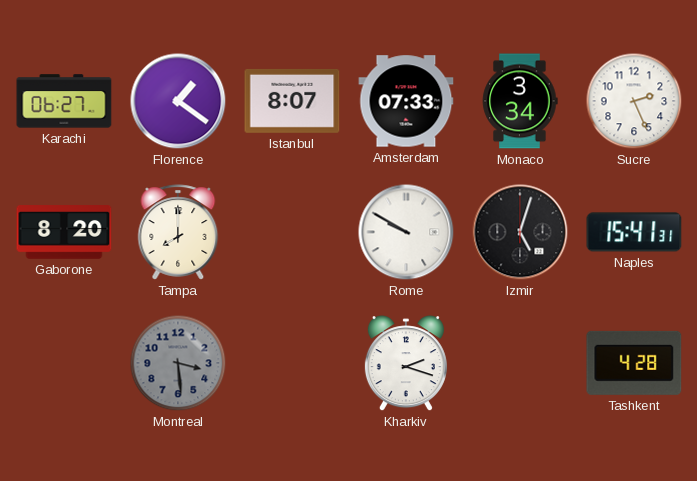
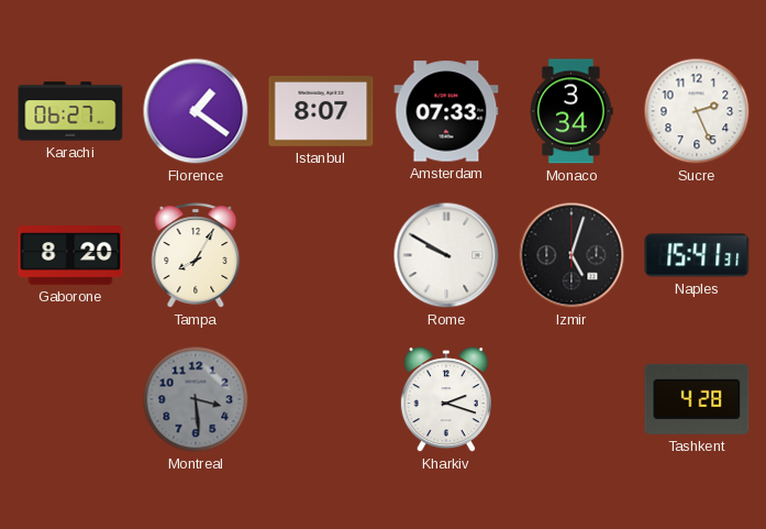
Tampa: 8:00 -> 8:05 (196, 255)
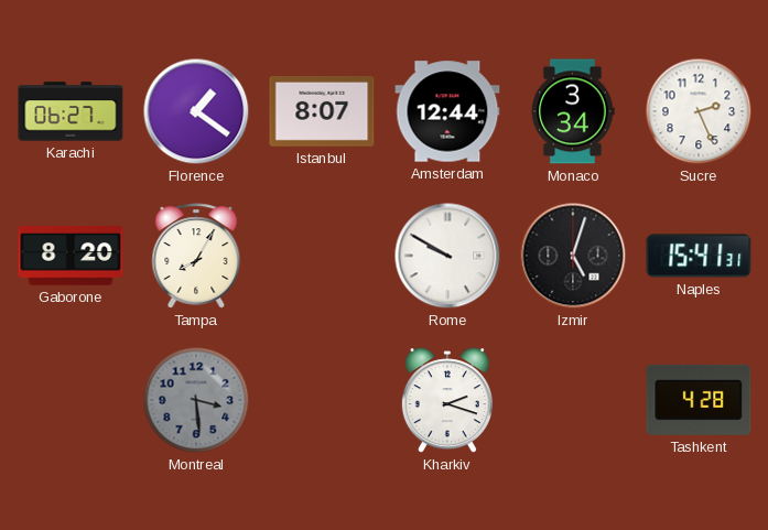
Amsterdam: 07:33 -> 12:44 (447, 111)
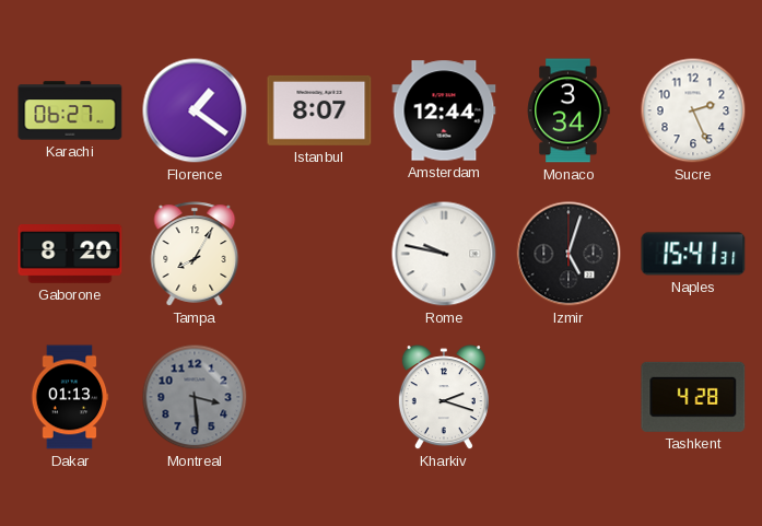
Rome: 9:50 -> 9:47 (444, 254)
Dakar: none -> 01:13 (70, 397)
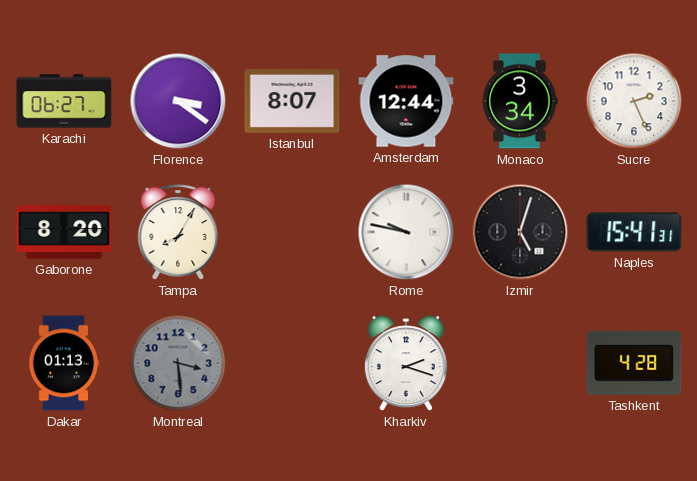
Florence: 1:21 -> 3:21 (178, 101)
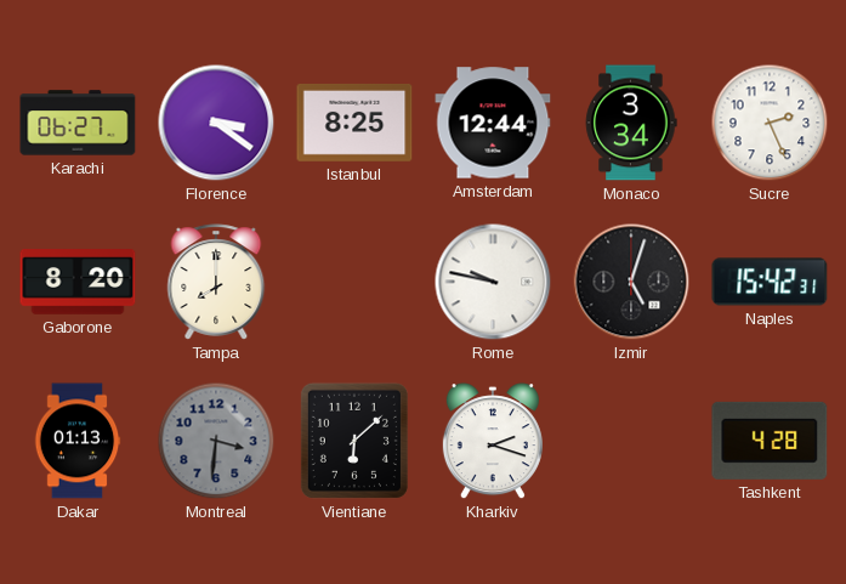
Istanbul: 8:07 -> 8:25 (354, 123)
Tampa: 8:05 -> 8:00 (216, 282)
Naples: 15:41 -> 15:42 (770, 282)
Montreal: 3:29 -> 3:31 (216, 441)
Vientiane: none -> 6:08 (354, 441)
